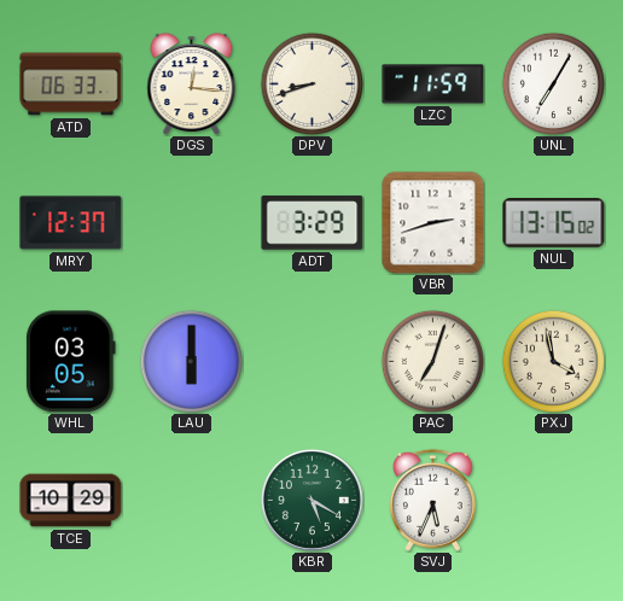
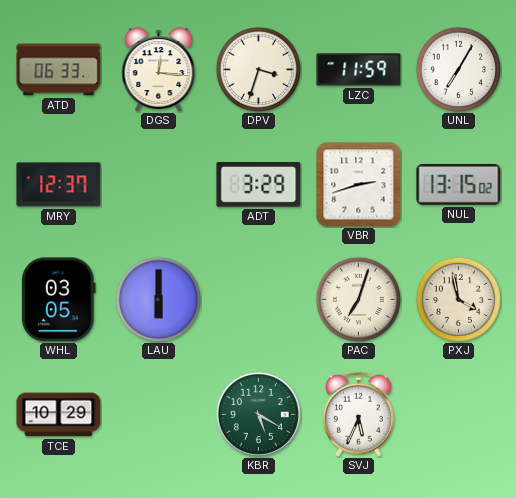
DPV: 8:42 -> 3:33 (258, 69)
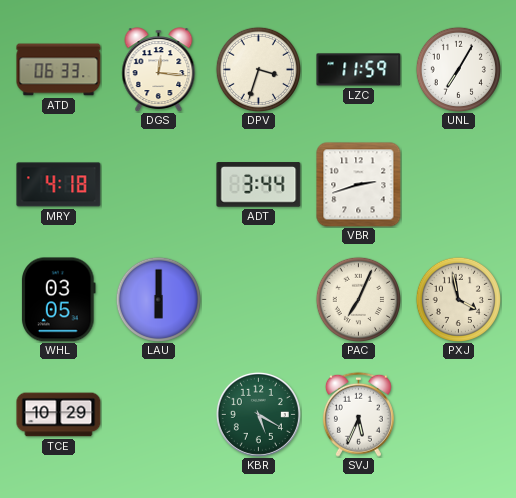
MRY: 12:37 -> 4:18 (59, 185)
ADT: 3:29 -> 3:44 (259, 185)
NUL: 13:15 -> none (459, 185)
PAC: 7:03 -> 7:04 (358, 299)
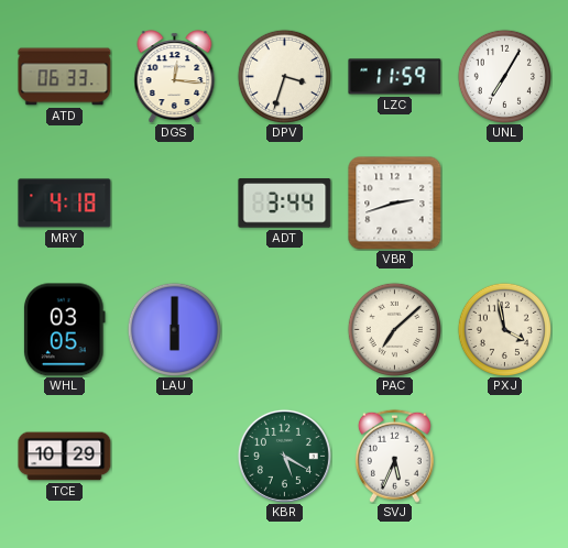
PAC: 7:04 -> 7:08 (394, 329)
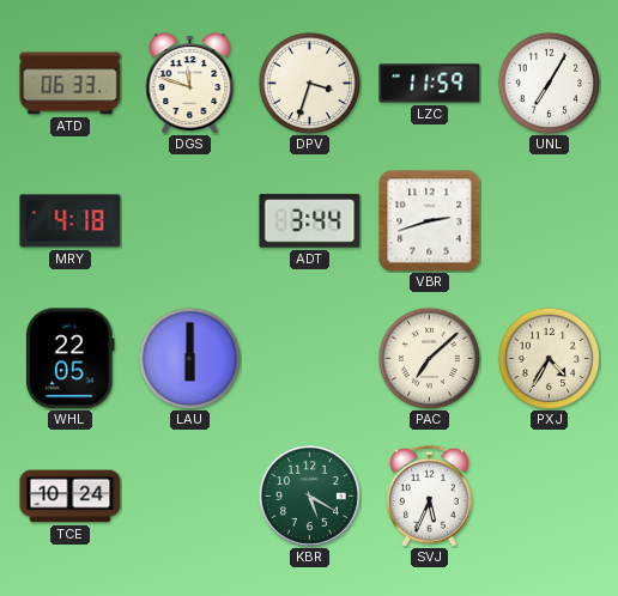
DGS: 12:16 -> 11:48 (190, 83)
WHL: 03:05 -> 22:05 (71, 359)
PXJ: 3:58 -> 4:35 (549, 358)
TCE: 10:29 -> 10:24 (71, 497)
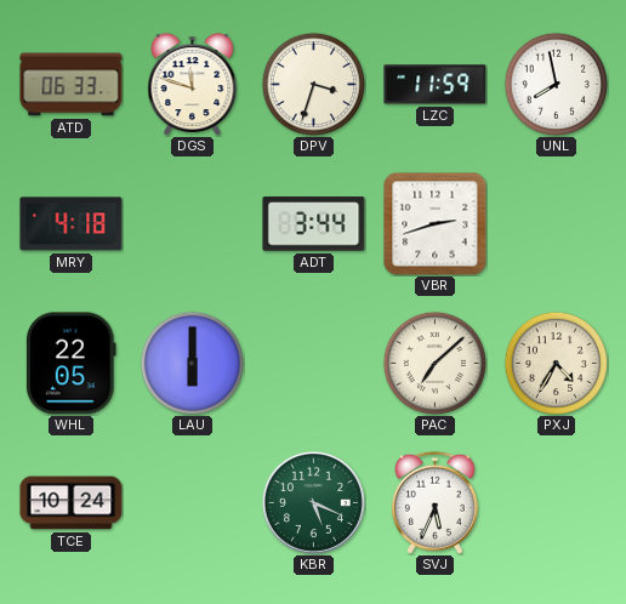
UNL: 7:05 -> 7:58 (556, 84)
KBR: 5:20 -> 5:19 (313, 502)
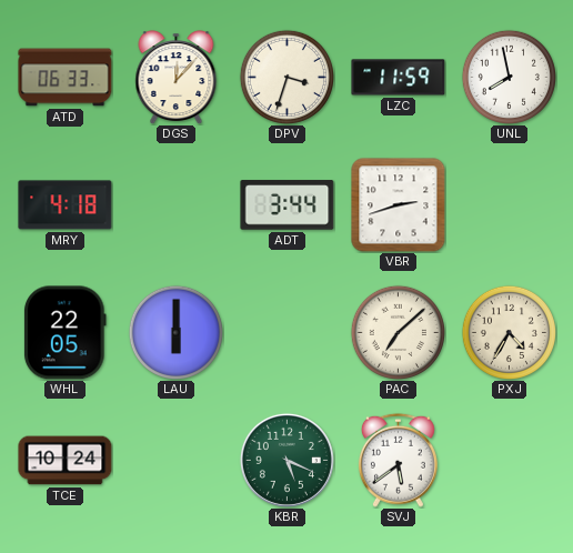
DGS: 11:48 -> 12:07 (177, 77)
SVJ: 5:34 -> 5:39 (398, 460)
